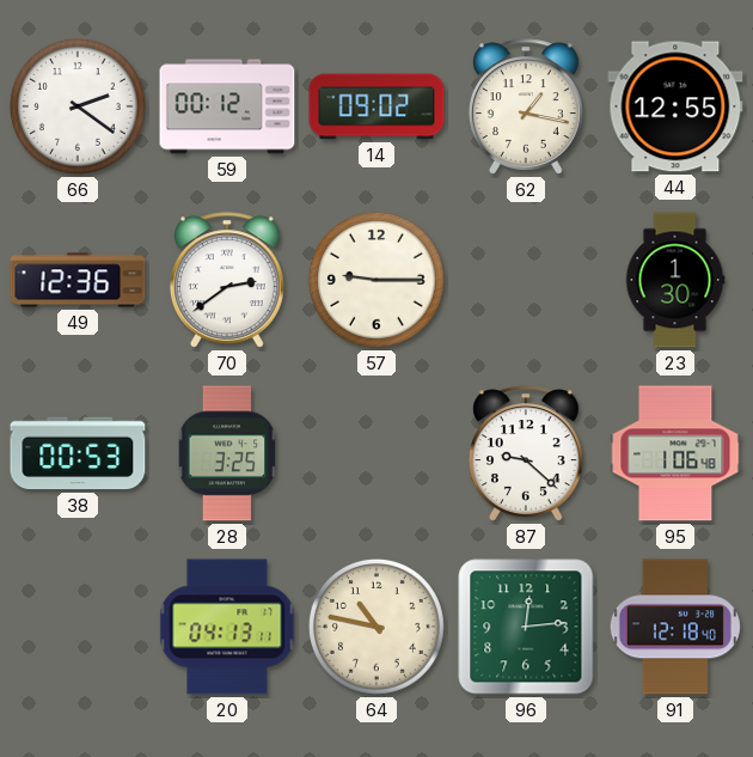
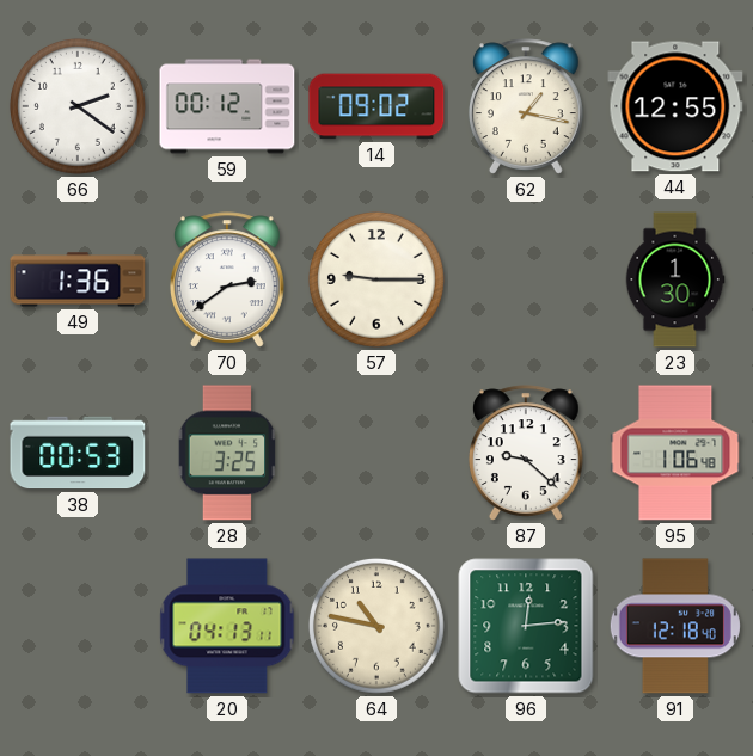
49: 12:36 -> 1:36 (78, 279)
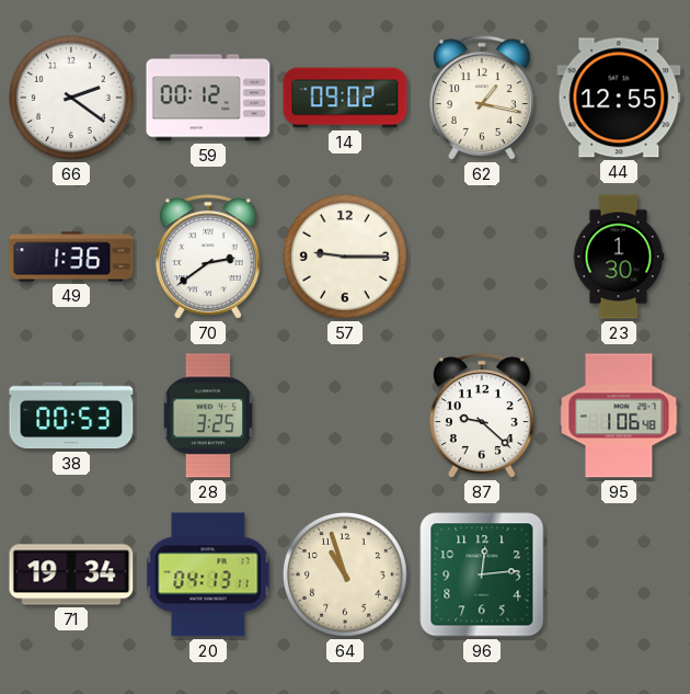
71: none -> 19:34 (71, 574)
64: 10:47 -> 10:57 (345, 574)
91: 12:18 -> none (675, 626)
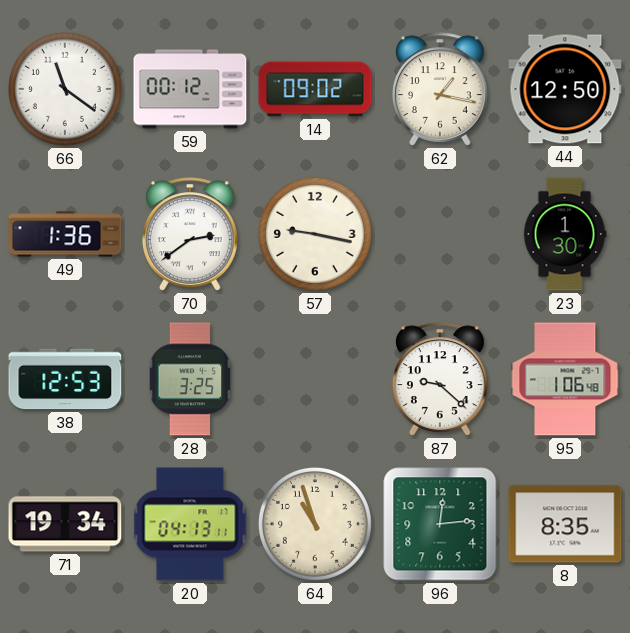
66: 2:21 -> 11:21 (65, 89)
44: 12:55 -> 12:50 (565, 89)
57: 9:15 -> 9:17 (315, 234)
38: 00:53 -> 12:53 (65, 379)
8: none -> 8:35 (565, 524)
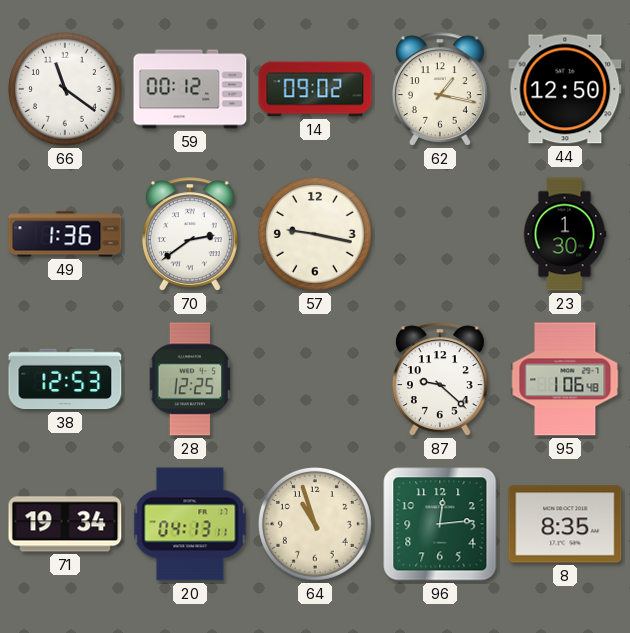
28: 3:25 -> 12:25 (190, 379)
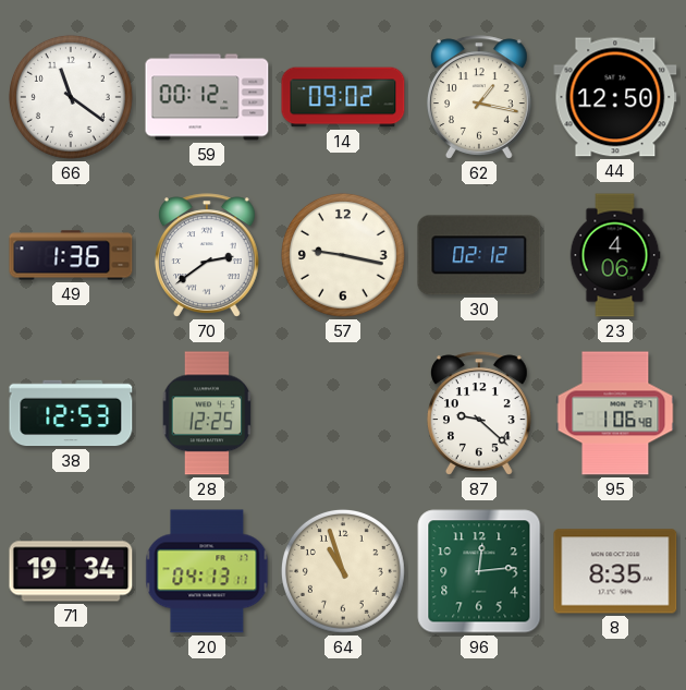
30: none -> 02:12 (479, 255)
23: 1:30 -> 4:06 (615, 255)
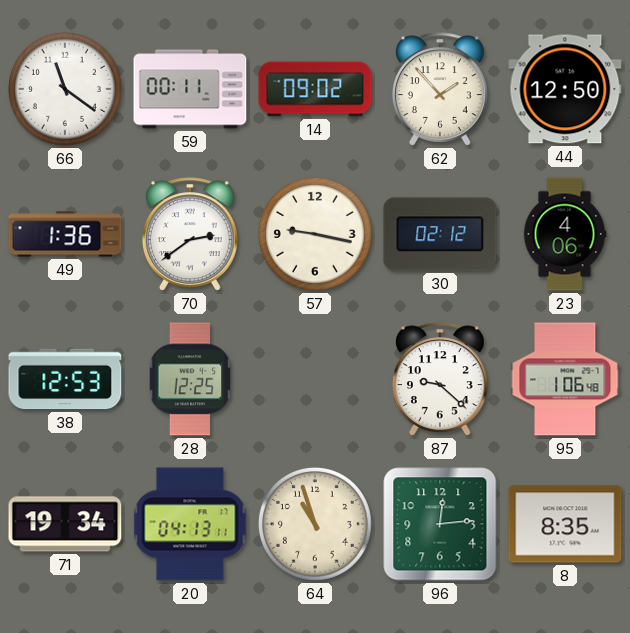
59: 00:12 -> 00:11 (190, 89)
62: 1:17 -> 1:53 (440, 89)
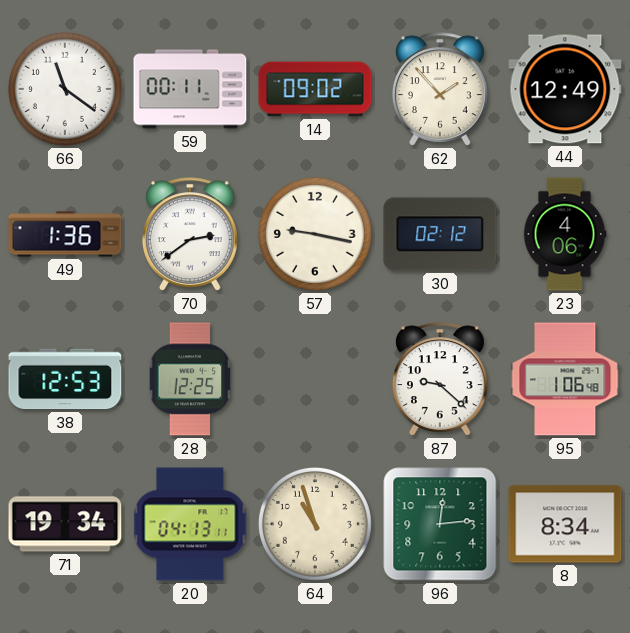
44: 12:50 -> 12:49 (565, 89)
8: 8:35 -> 8:34 (565, 524)
